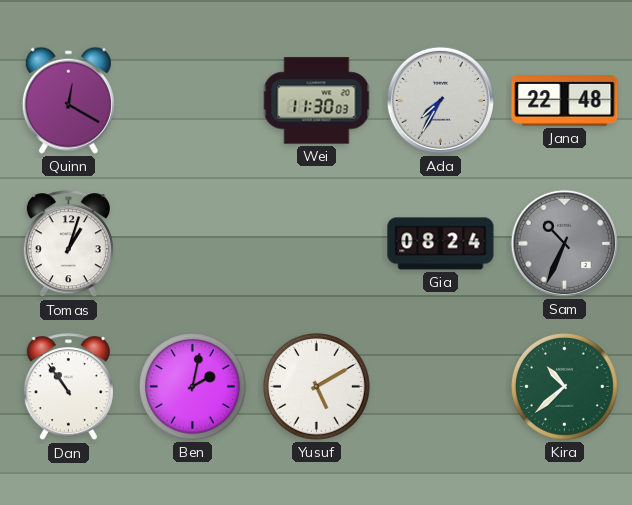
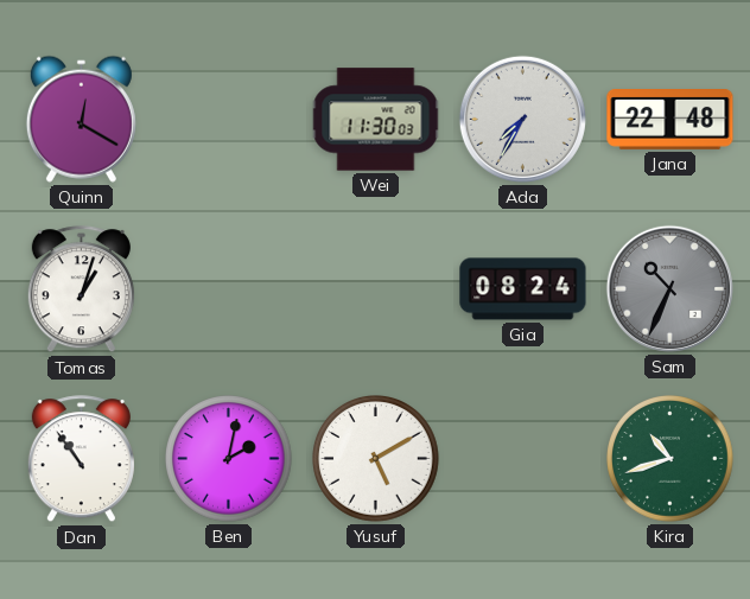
Kira: 10:38 -> 10:42 (670, 459)
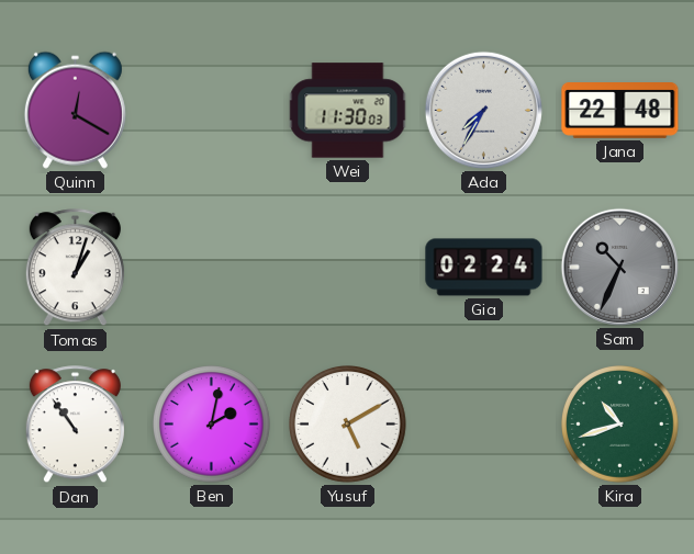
Gia: 08:24 -> 02:24 (484, 268)
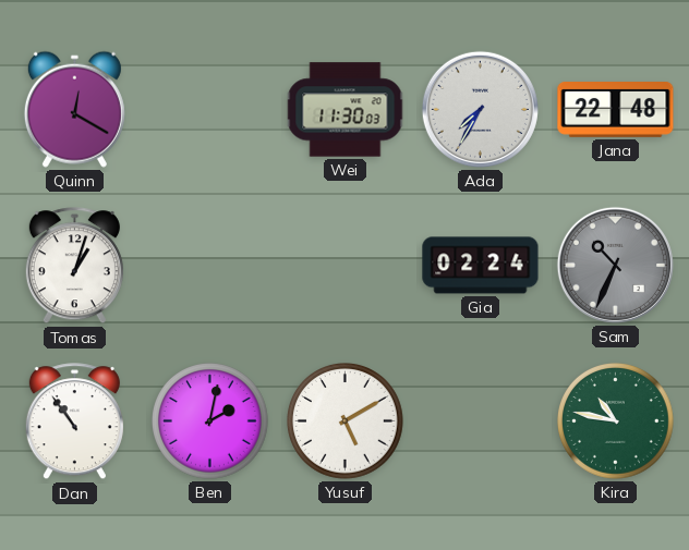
Kira: 10:42 -> 10:47 (616, 421)
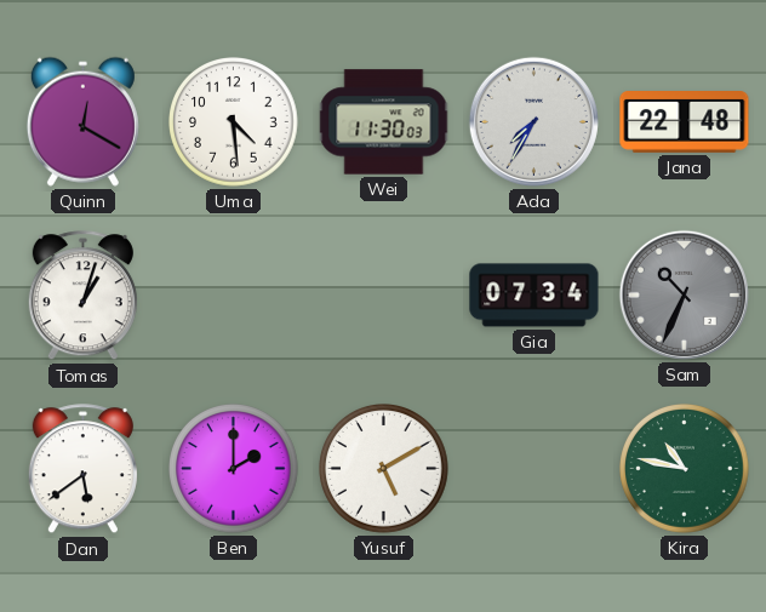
Uma: none -> 4:29 (234, 122)
Gia: 02:24 -> 07:34 (535, 296)
Dan: 10:54 -> 5:39 (82, 469)
Ben: 2:02 -> 2:00 (234, 469)
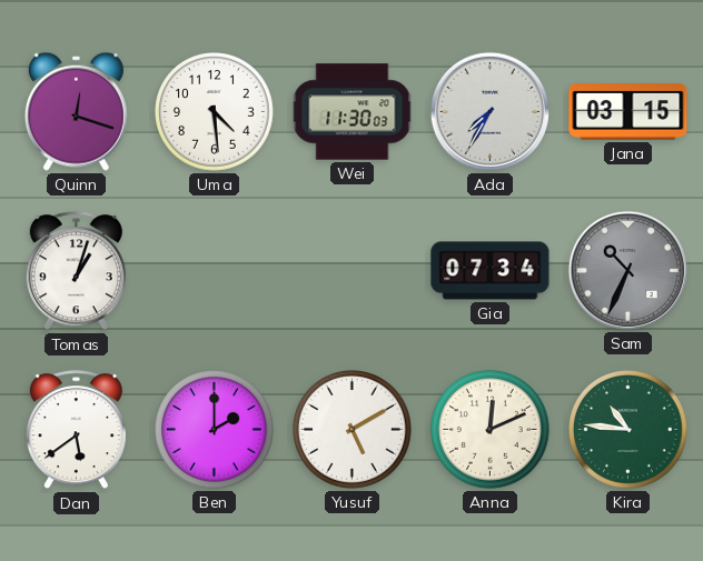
Quinn: 12:20 -> 12:18 (76, 111)
Jana: 22:48 -> 03:15 (628, 112)
Anna: none -> 12:11 (491, 430)
Kira: 10:47 -> 10:46 (628, 430)
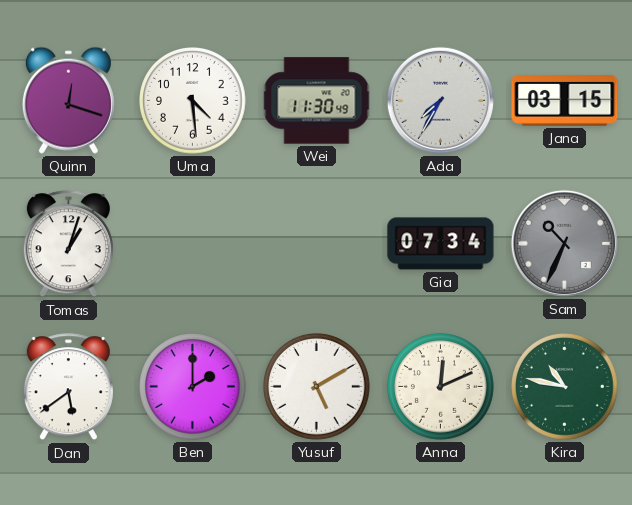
Wei: 11:30:03 -> 11:30:49 (317, 101)
Kira: 10:46 -> 10:47 (565, 387)
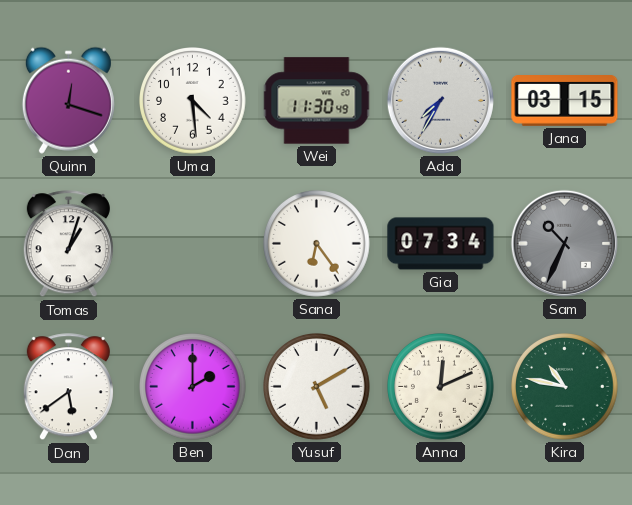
Sana: none -> 6:24 (317, 244)
